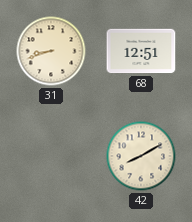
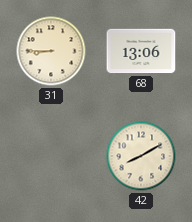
31: 8:42 -> 8:45 (51, 51)
68: 12:51 -> 13:06 (141, 51)
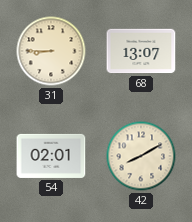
68: 13:06 -> 13:07 (141, 51)
54: none -> 02:01 (51, 156)
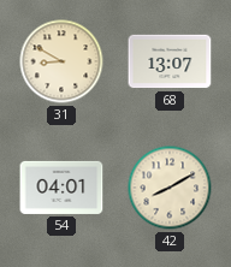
31: 8:45 -> 8:50 (61, 61)
54: 02:01 -> 04:01 (61, 188)
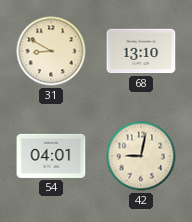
68: 13:07 -> 13:10 (141, 51)
42: 8:10 -> 9:02 (141, 156)
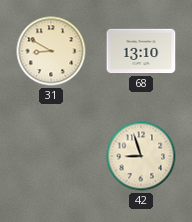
54: 04:01 -> none (51, 156)
42: 9:02 -> 8:57 (141, 156)
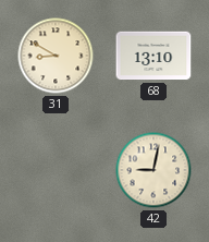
42: 8:57 -> 9:02 (153, 170)
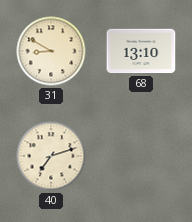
40: none -> 7:12 (51, 156)
42: 9:02 -> none (153, 170)
